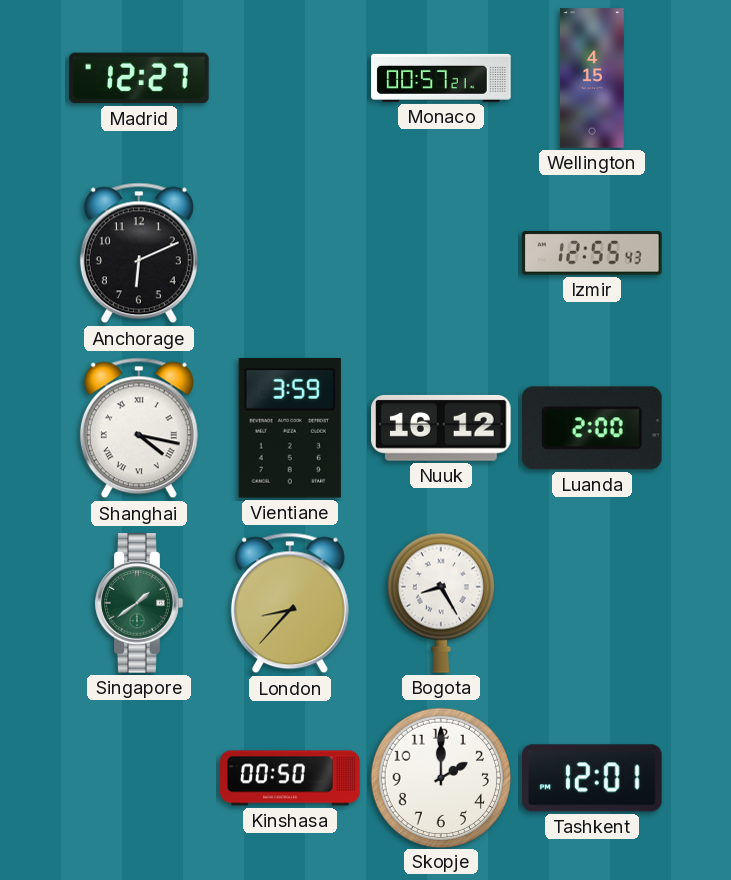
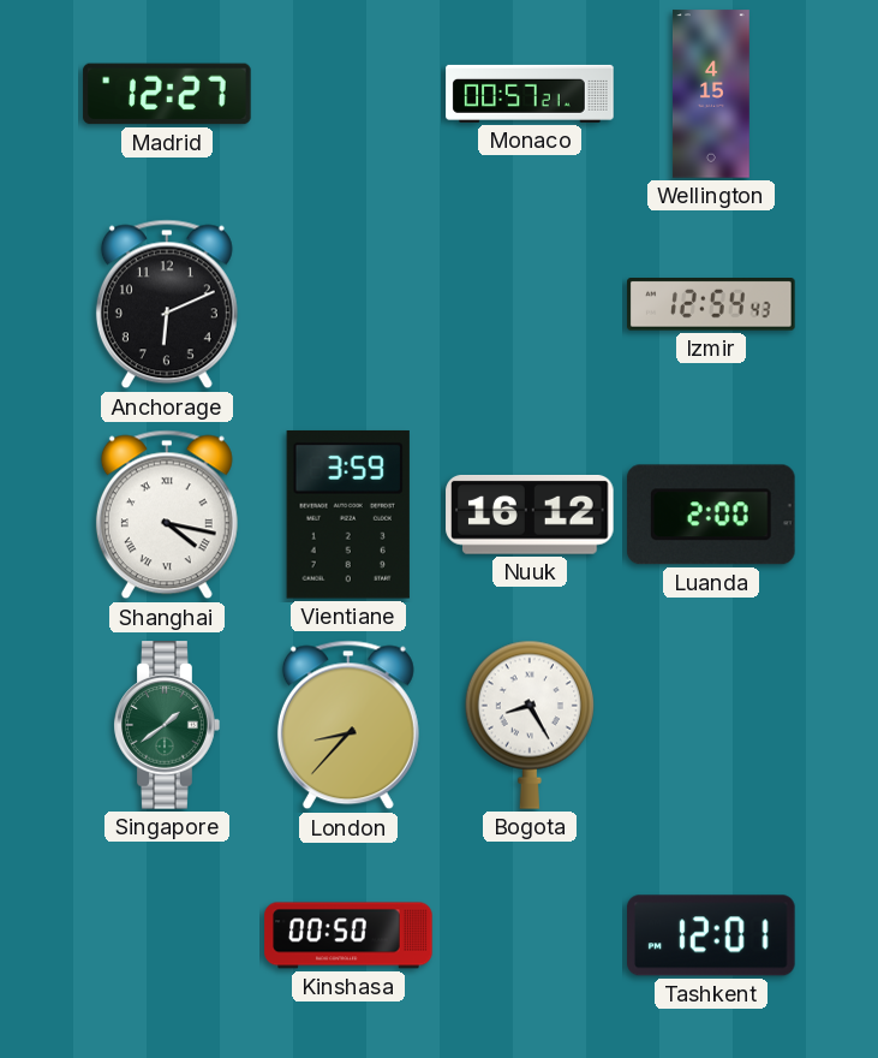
Izmir: 12:55 -> 12:54 (711, 305)
Skopje: 2:00 -> none (440, 777)
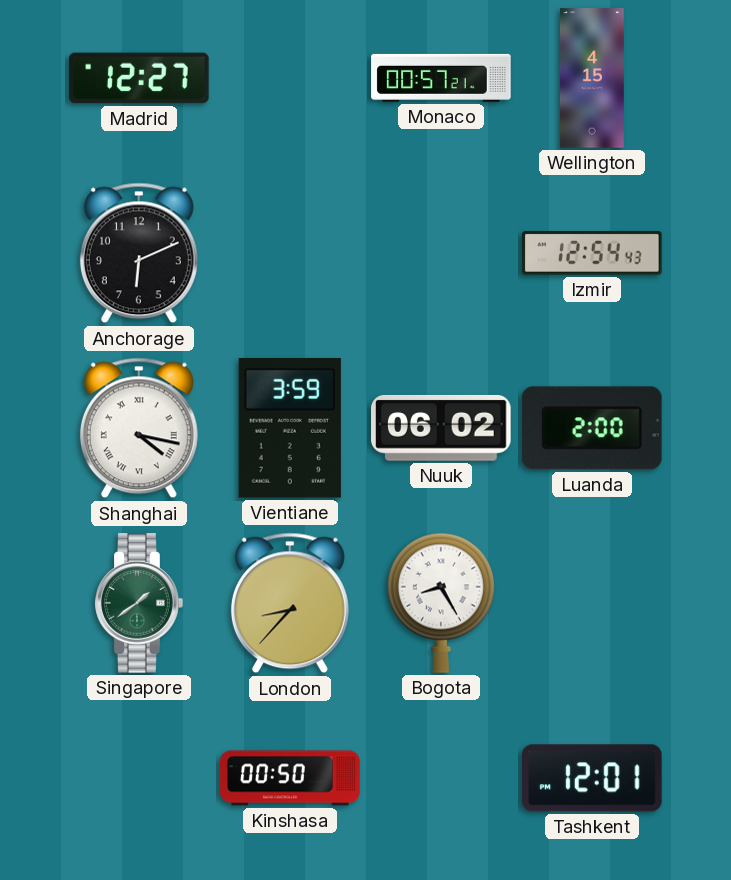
Nuuk: 16:12 -> 06:02 (441, 428)
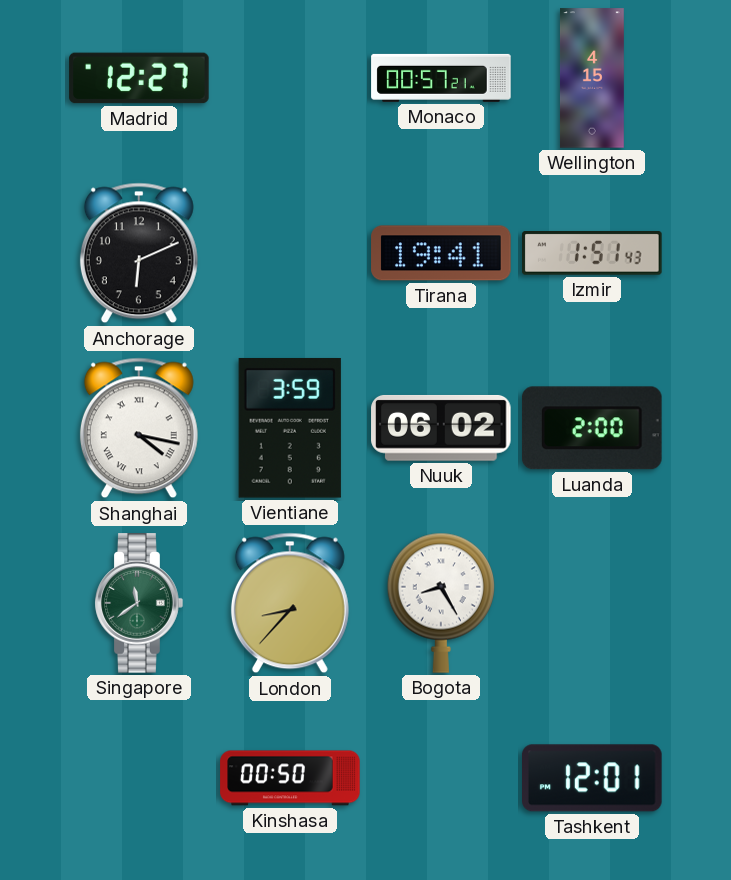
Tirana: none -> 19:41 (441, 253)
Izmir: 12:54 -> 1:51 (592, 254)
Singapore: 1:39 -> 11:39 (139, 603)
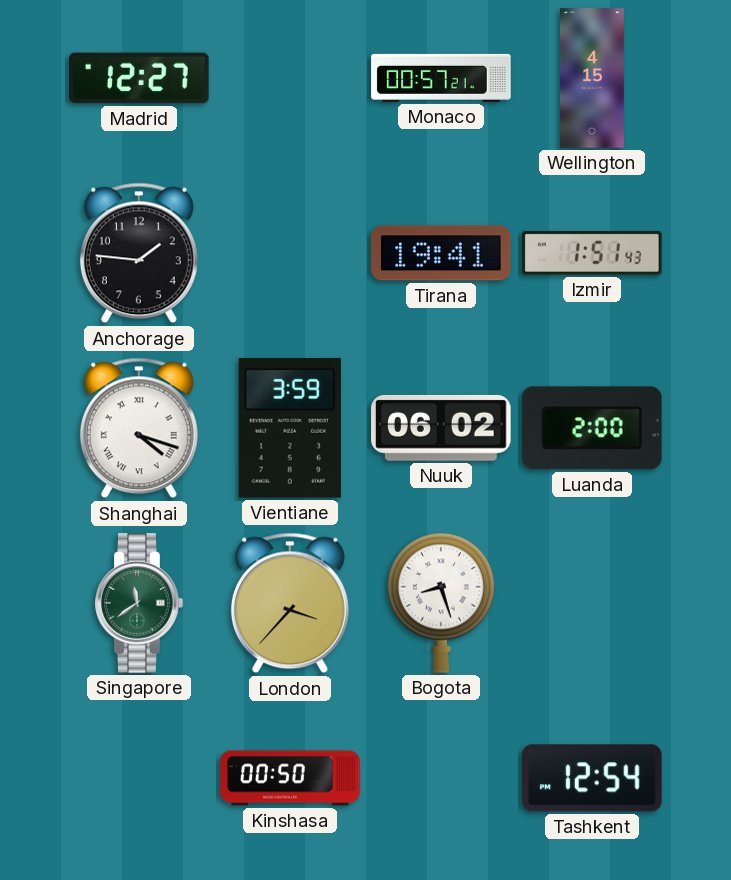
Anchorage: 6:11 -> 1:46 (139, 253)
Shanghai: 4:17 -> 4:18 (139, 428)
London: 8:37 -> 3:37 (290, 603)
Bogota: 8:25 -> 8:27 (441, 603)
Tashkent: 12:01 -> 12:54 (593, 778)
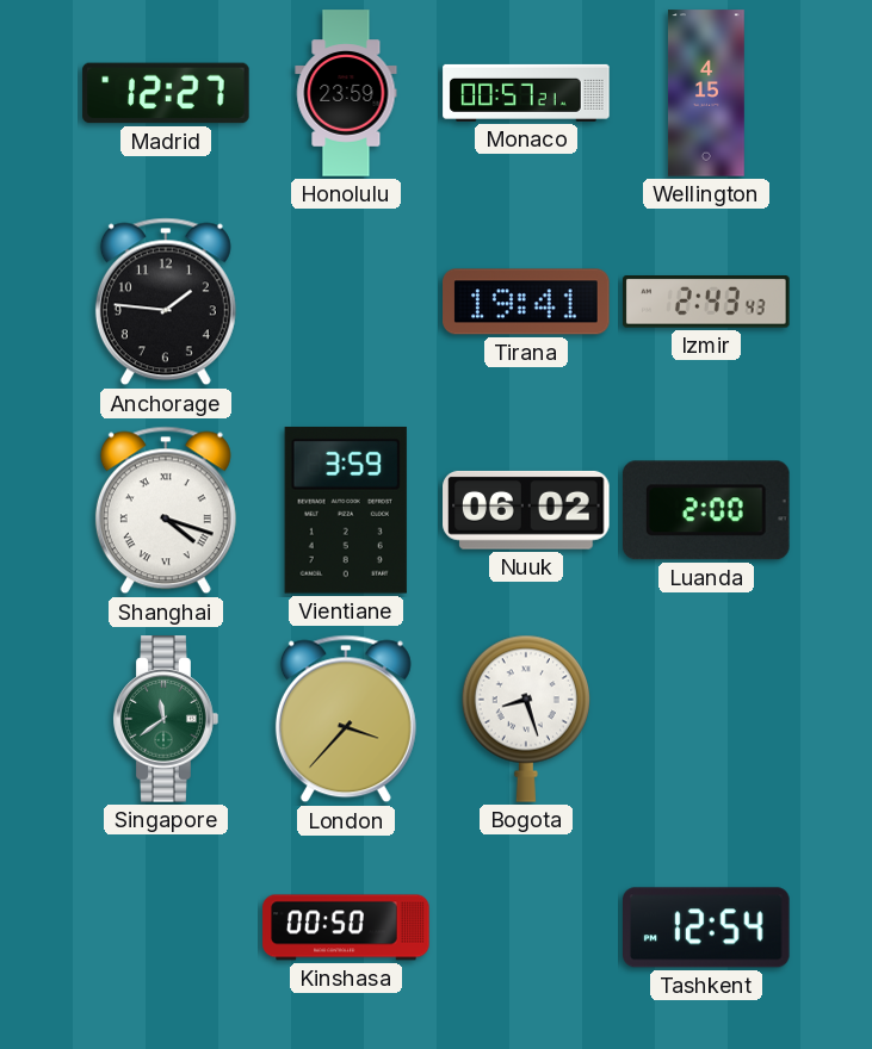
Honolulu: none -> 23:59 (346, 93)
Izmir: 1:51 -> 2:43 (706, 303)
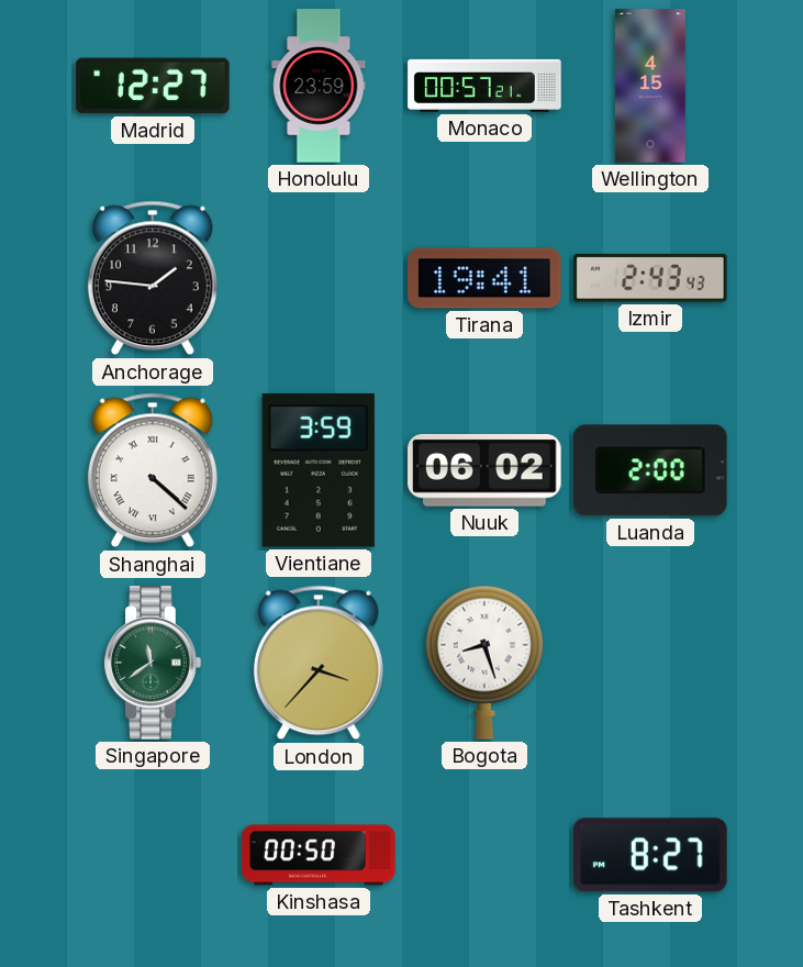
Shanghai: 4:18 -> 4:22 (153, 470)
Tashkent: 12:54 -> 8:27 (651, 855)
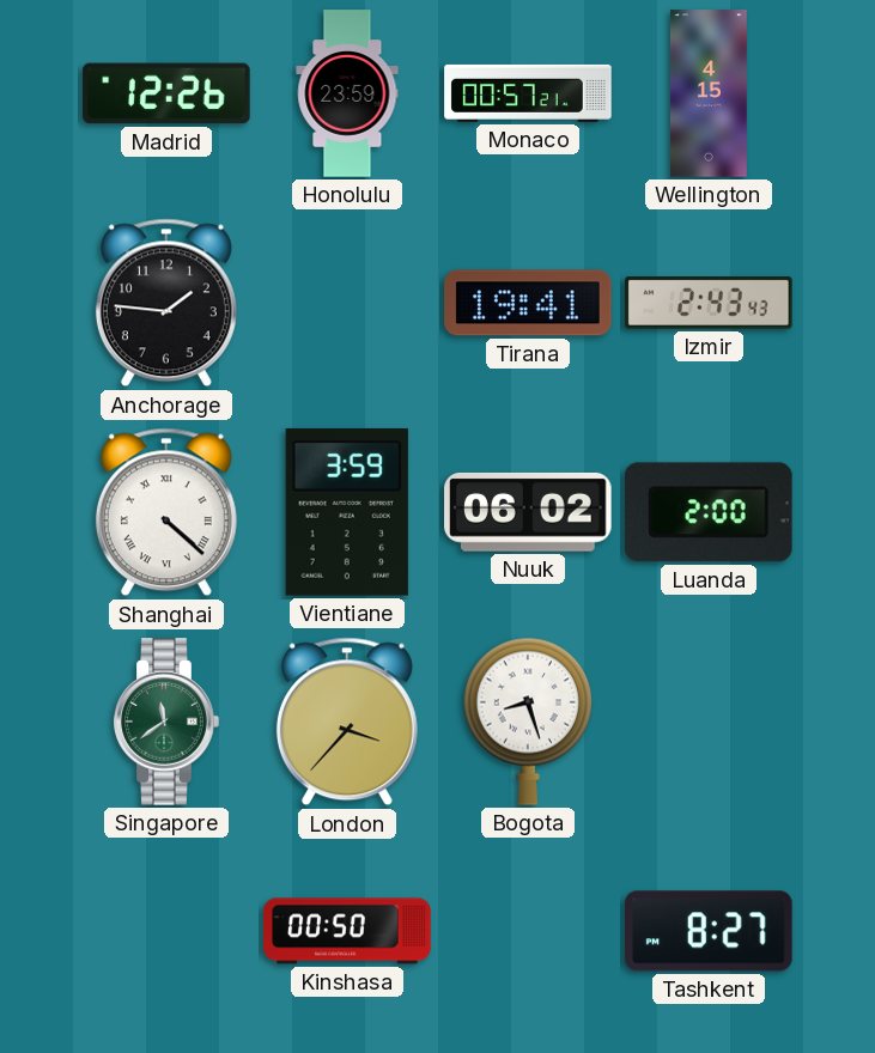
Madrid: 12:27 -> 12:26 (166, 93)
